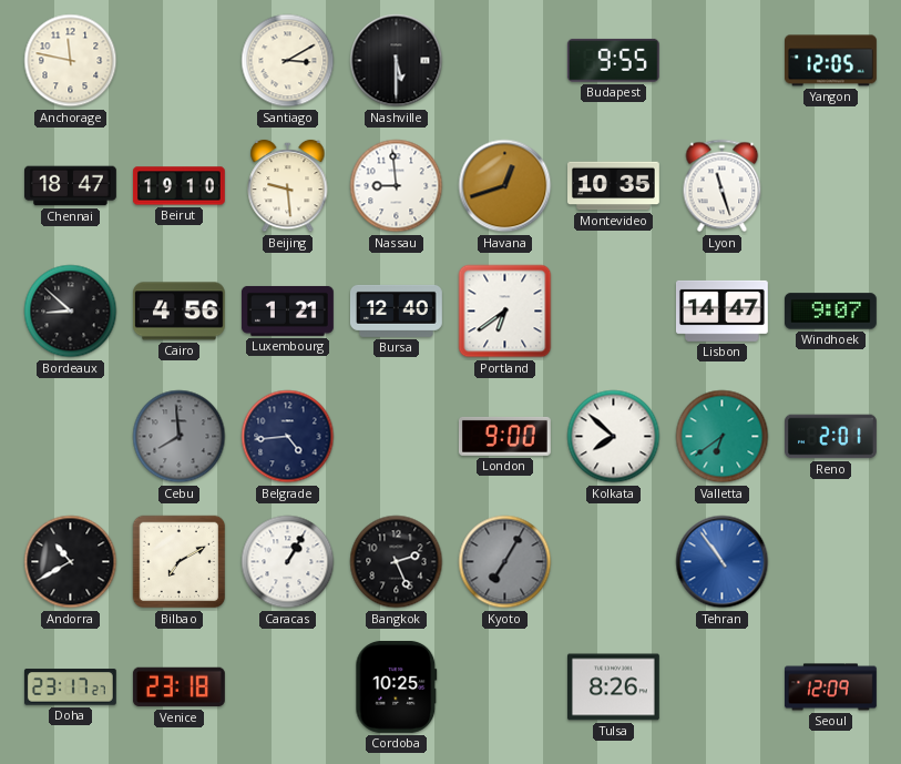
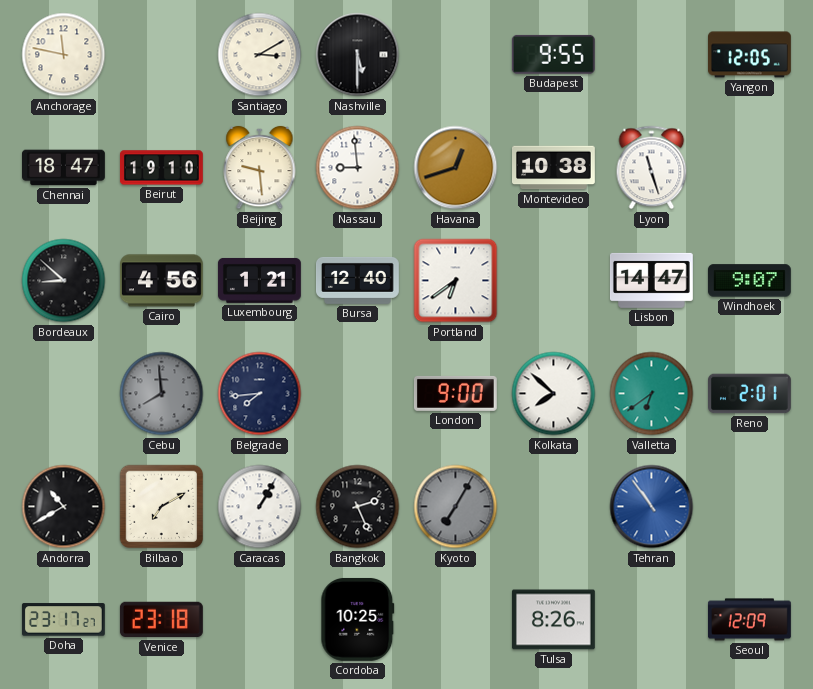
Montevideo: 10:35 -> 10:38 (554, 168)
Belgrade: 4:44 -> 7:44 (260, 394)
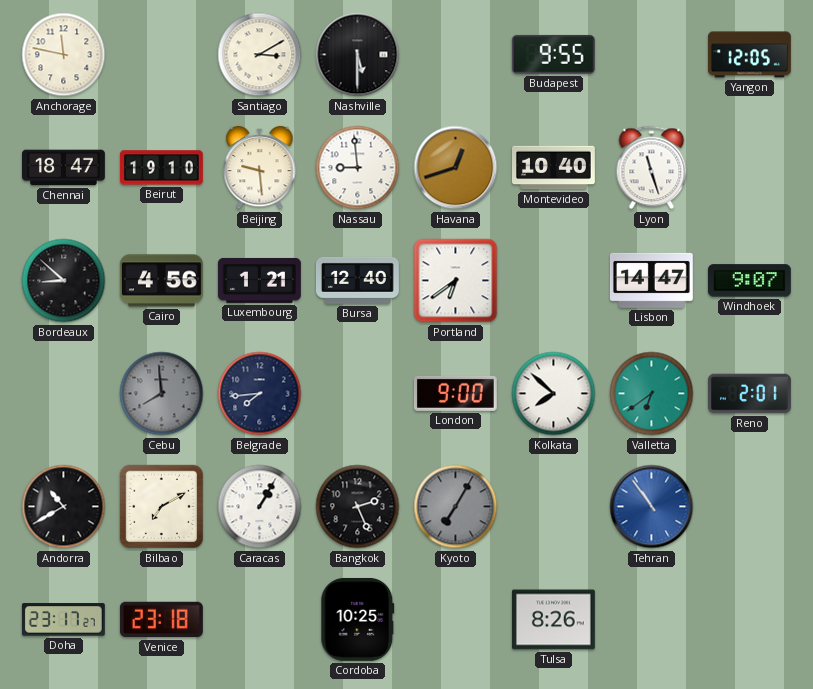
Montevideo: 10:38 -> 10:40 (554, 168)
Seoul: 12:09 -> none (750, 620)
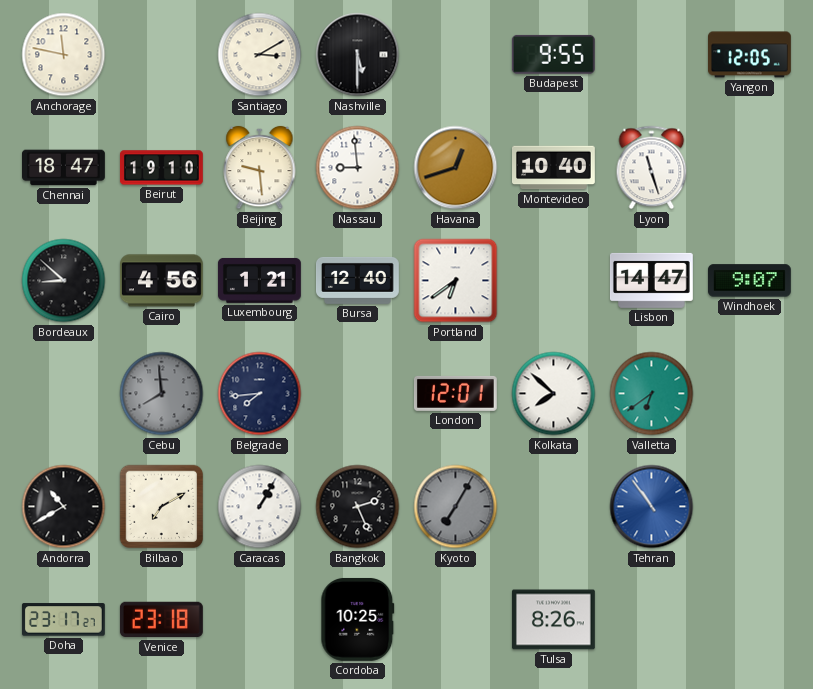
London: 9:00 -> 12:01 (455, 393)
Reno: 2:01 -> none (750, 394)
